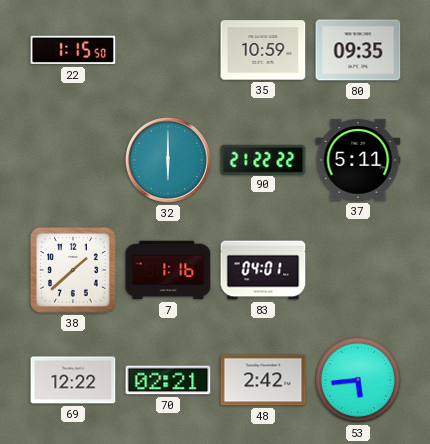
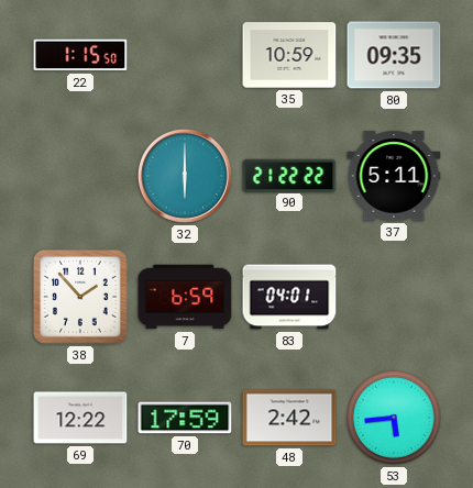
38: 1:38 -> 1:53 (80, 297)
7: 1:16 -> 6:59 (185, 297)
70: 02:21 -> 17:59 (185, 418)
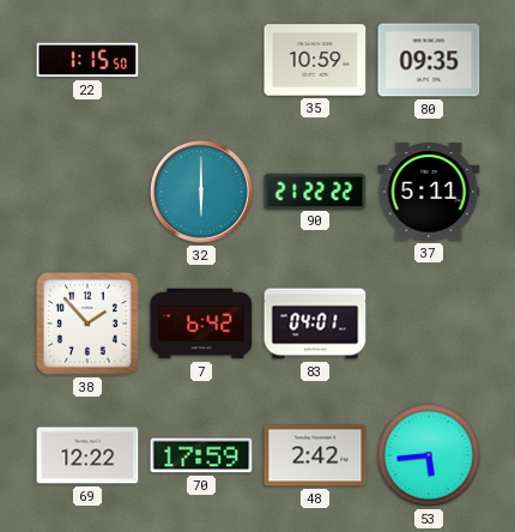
7: 6:59 -> 6:42 (201, 324)
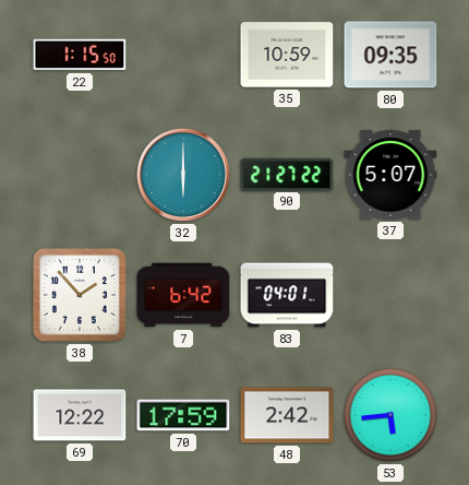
90: 21:22 -> 21:27 (287, 174)
37: 5:11 -> 5:07 (390, 175)
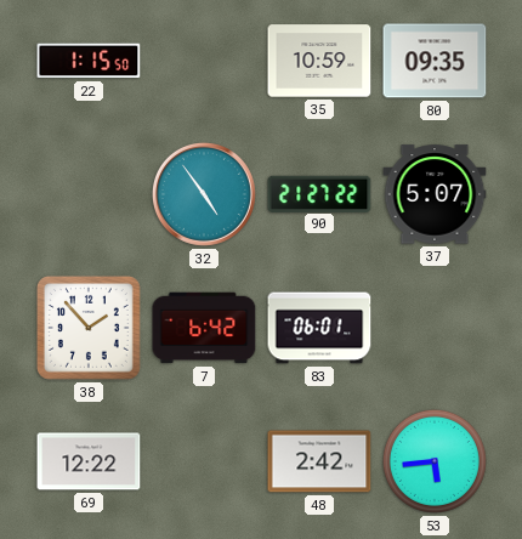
32: 6:00 -> 4:54 (204, 194)
83: 04:01 -> 06:01 (319, 328)
70: 17:59 -> none (183, 415)
